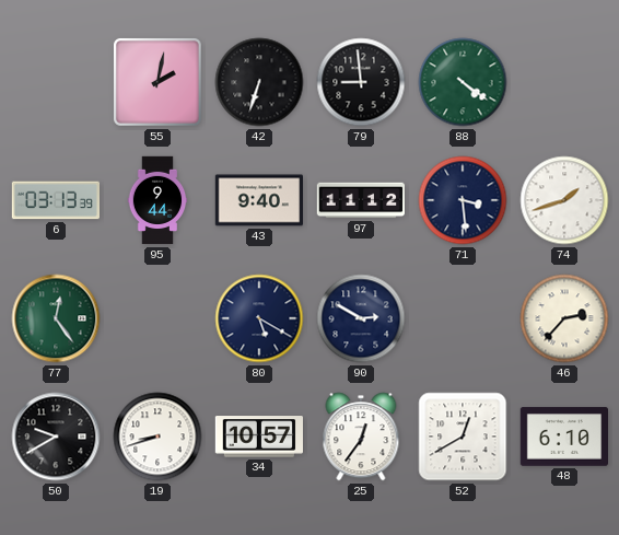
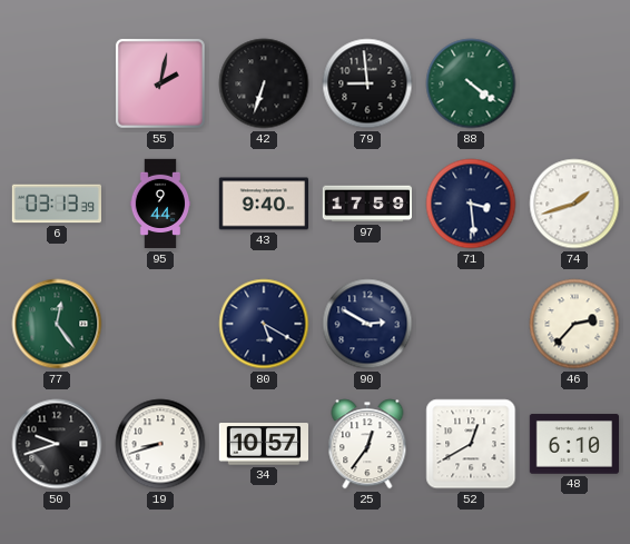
97: 11:12 -> 17:59 (366, 204)
50: 9:40 -> 9:42 (57, 444)
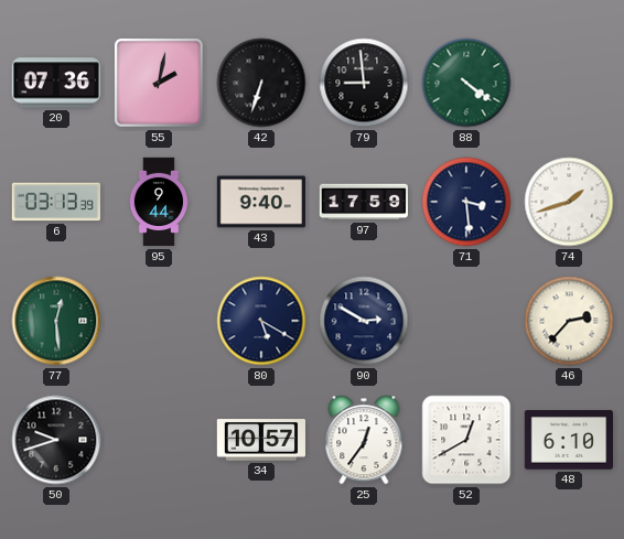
20: none -> 07:36 (56, 83)
77: 12:24 -> 12:29 (56, 321)
19: 8:42 -> none (160, 444)
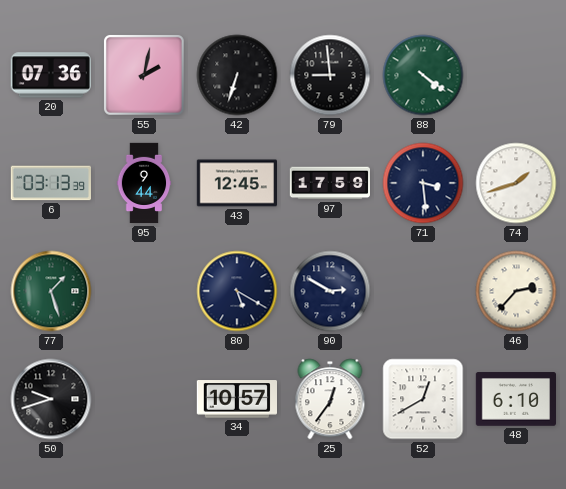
43: 9:40 -> 12:45 (236, 183)
77: 12:29 -> 1:27 (51, 291)
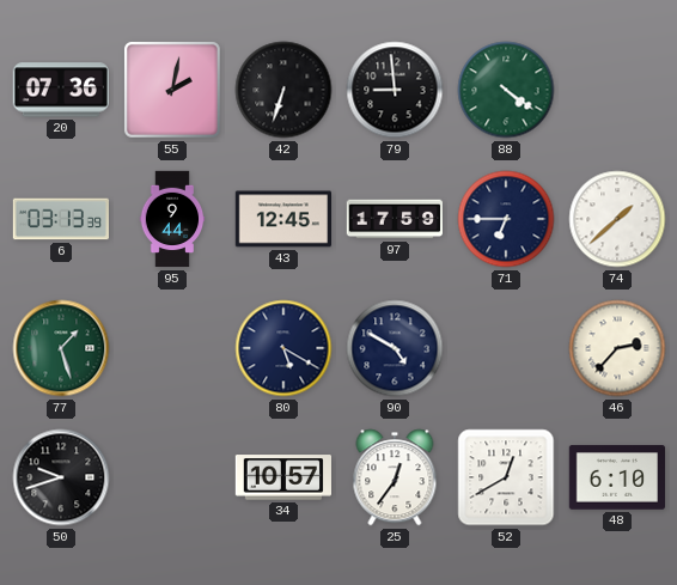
71: 3:29 -> 6:45 (506, 219)
74: 1:42 -> 1:38 (617, 219)
90: 2:50 -> 4:50 (395, 348)
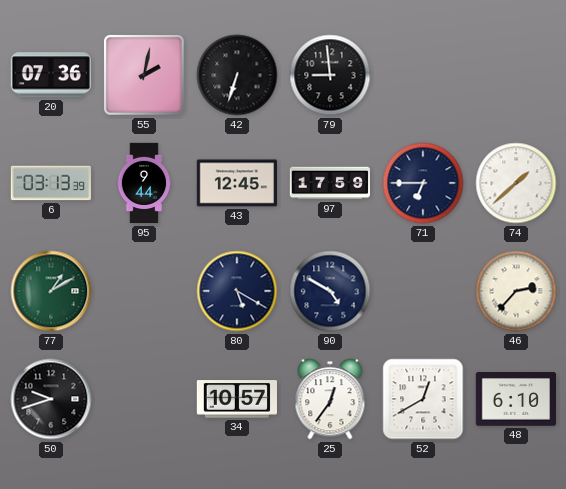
88: 4:21 -> none (506, 90)
77: 1:27 -> 1:10 (51, 291)
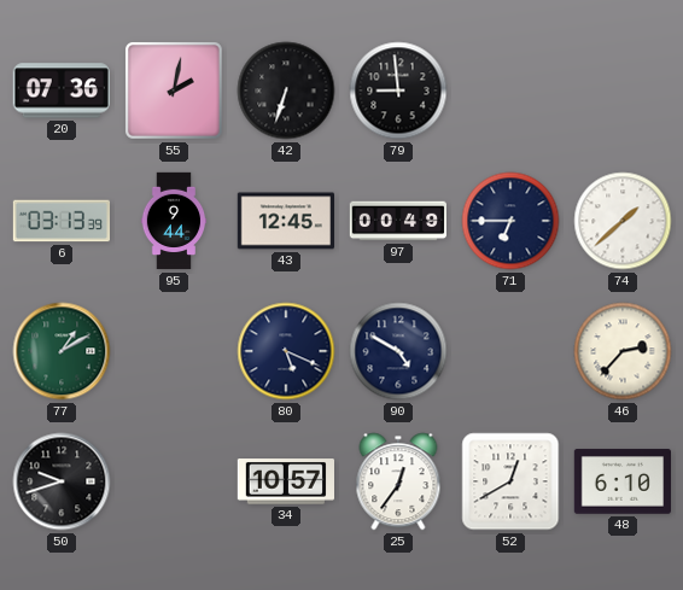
97: 17:59 -> 00:49 (397, 221)
80: 5:20 -> 5:19 (286, 351)
